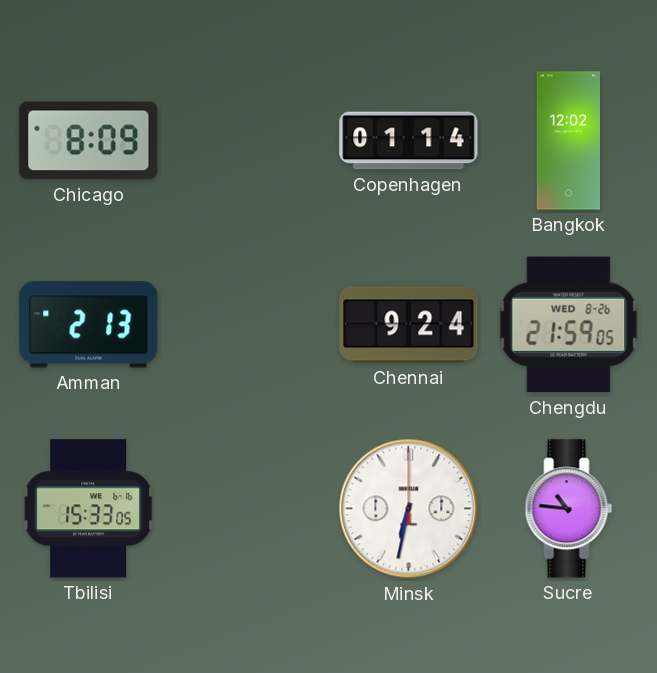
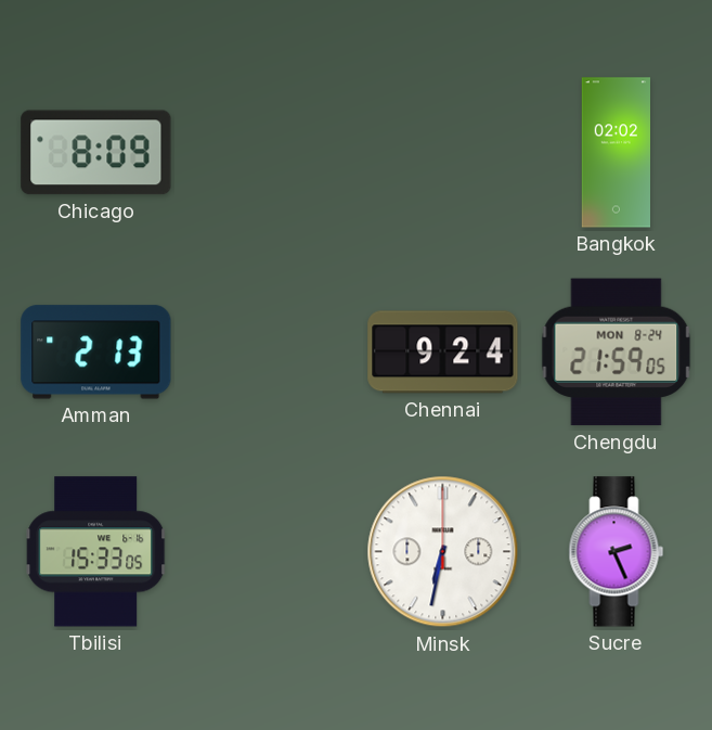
Copenhagen: 01:14 -> none (409, 141)
Bangkok: 12:02 -> 02:02 (617, 153)
Chengdu date: WED 8-26 -> MON 8-24 (617, 353)
Sucre: 10:46 -> 2:26 (617, 552)
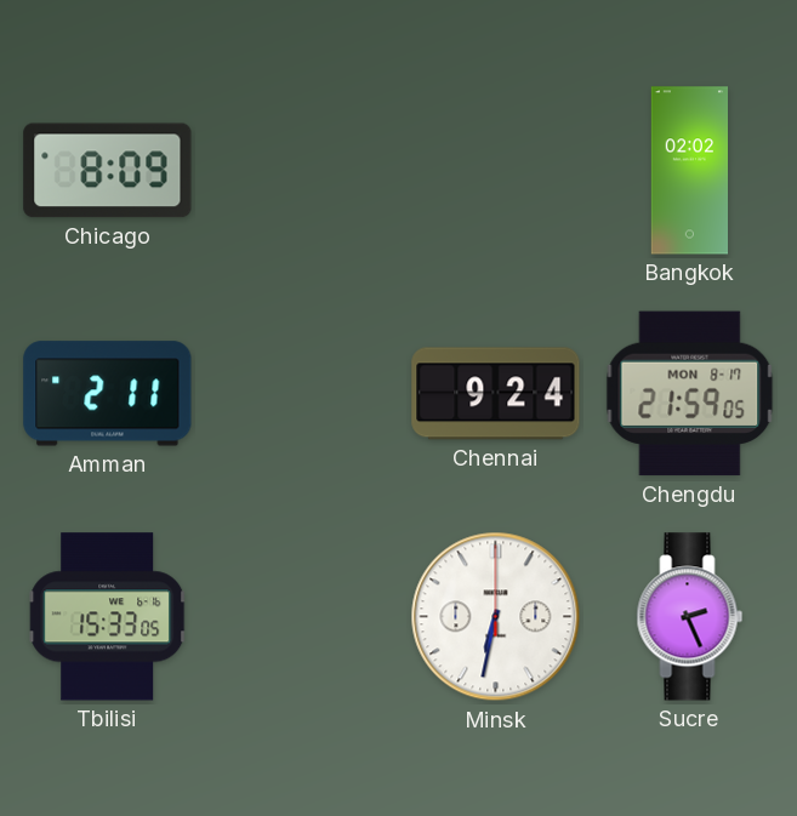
Amman: 2:13 -> 2:11 (108, 394)
Chengdu date: MON 8-24 -> MON 8-17 (690, 394)
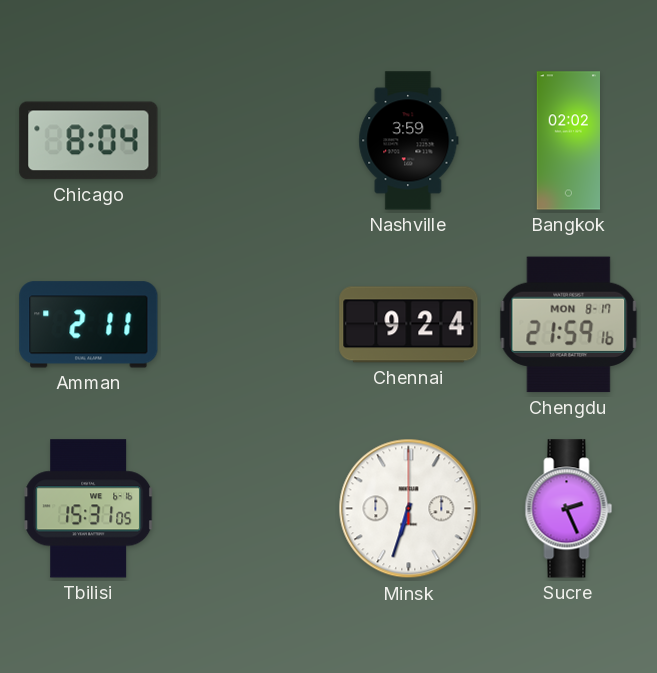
Chicago: 8:09 -> 8:04 (89, 141)
Nashville: none -> 3:59 (409, 141)
Chengdu: 21:59:05 -> 21:59:16 (569, 325)
Tbilisi: 15:33 -> 15:31 (89, 509)
Minsk: 6:32 -> 6:33 (409, 509)
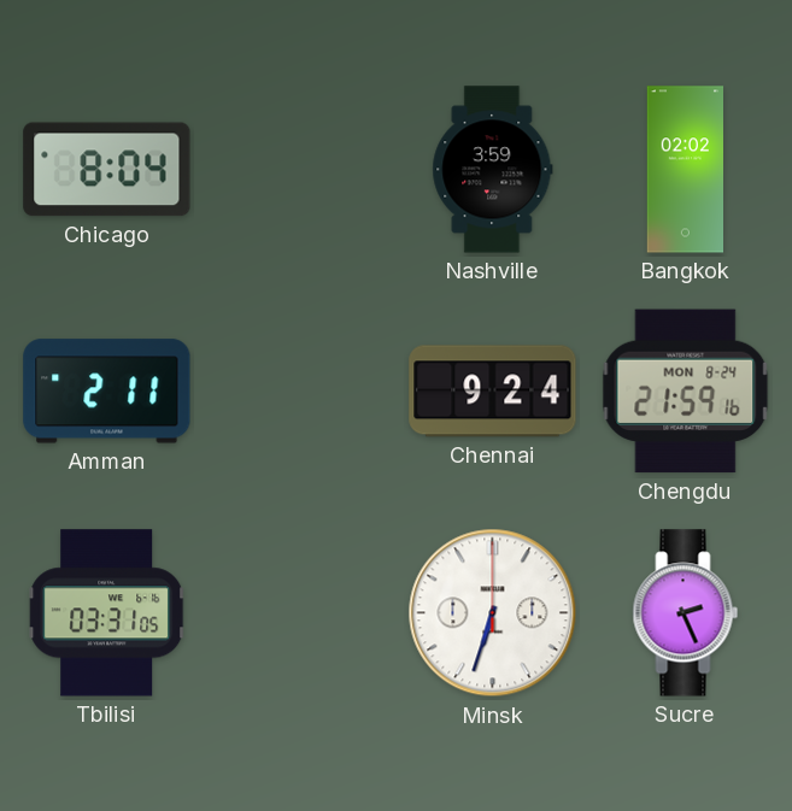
Chengdu date: MON 8-17 -> MON 8-24 (686, 392)
Tbilisi: 15:31 -> 03:31 (107, 613)
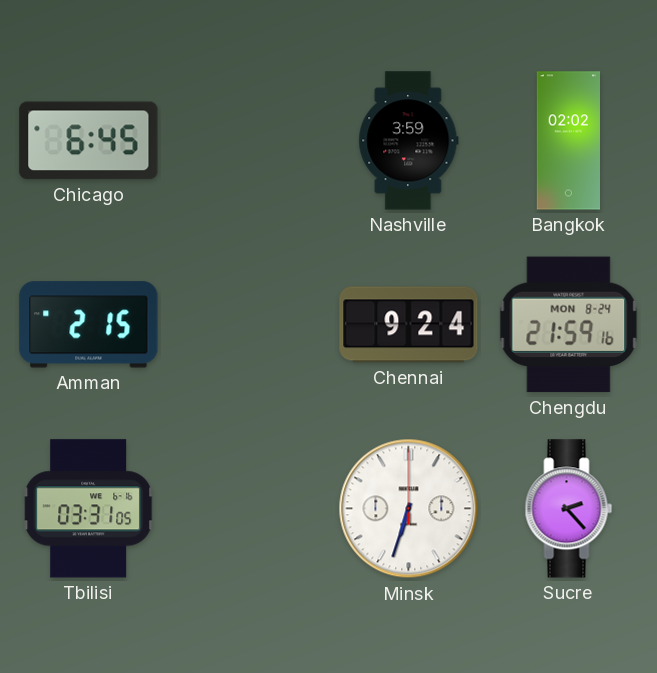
Chicago: 8:04 -> 6:45 (89, 141)
Amman: 2:11 -> 2:15 (89, 325)
Sucre: 2:26 -> 2:23 (569, 509)
